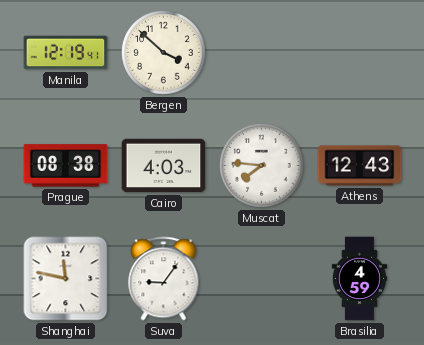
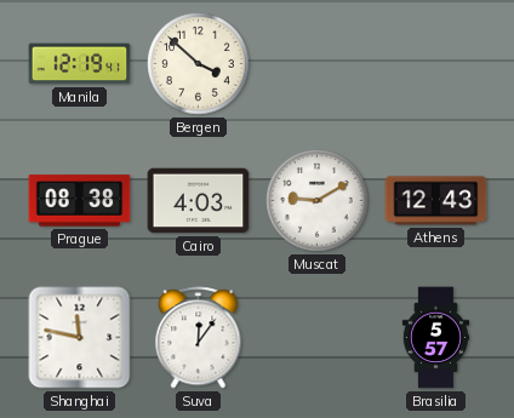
Muscat: 7:46 -> 9:10 (318, 201)
Suva: 9:06 -> 12:06 (199, 338)
Brasilia: 4:59 -> 5:57 (435, 338)
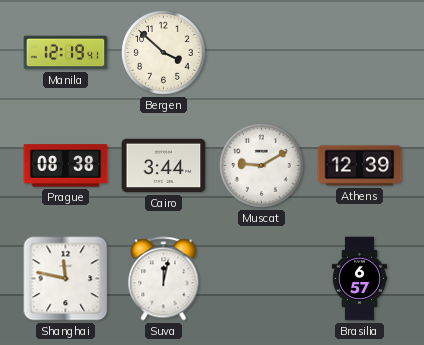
Cairo: 4:03 -> 3:44 (164, 166)
Athens: 12:43 -> 12:39 (360, 166)
Suva: 12:06 -> 12:02 (164, 279)
Brasilia: 5:57 -> 6:57 (359, 279)
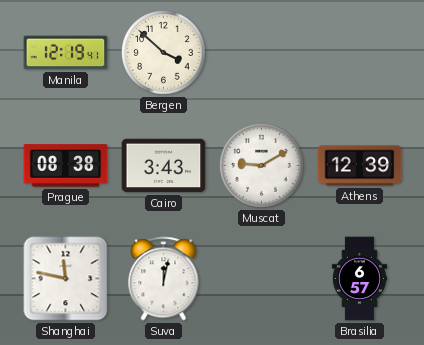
Cairo: 3:44 -> 3:43 (164, 166)
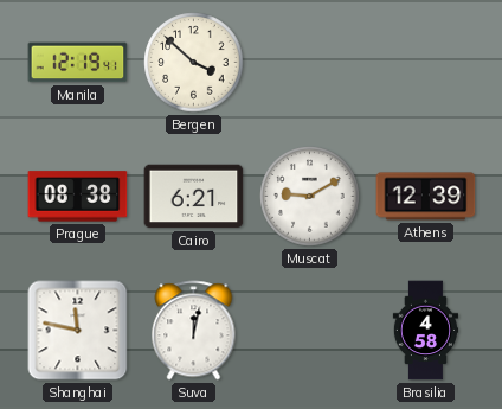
Cairo: 3:43 -> 6:21 (194, 197)
Brasilia: 6:57 -> 4:58 (425, 331)
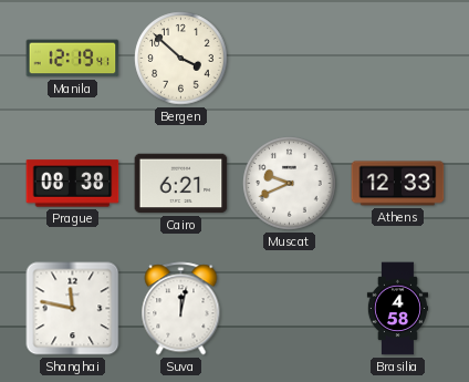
Muscat: 9:10 -> 9:41 (290, 184)
Athens: 12:39 -> 12:33 (398, 184)
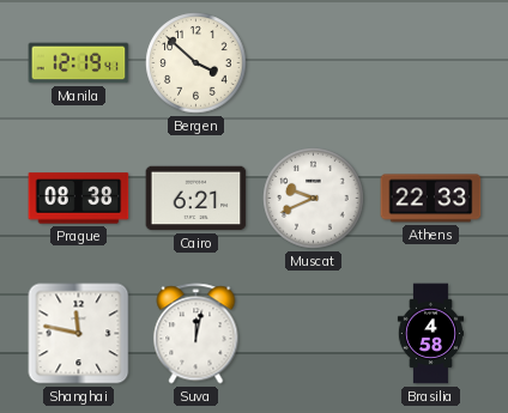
Athens: 12:33 -> 22:33 (431, 199)
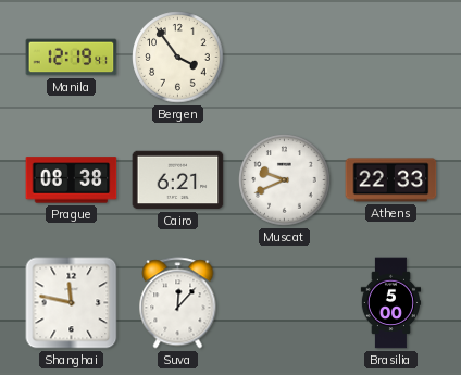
Bergen: 3:52 -> 3:54 (178, 58)
Suva: 12:02 -> 12:07 (178, 303)
Brasilia: 4:58 -> 5:00 (390, 303)
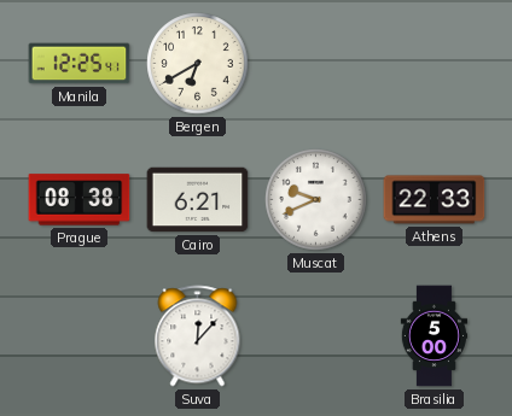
Manila: 12:19 -> 12:25 (80, 64)
Bergen: 3:54 -> 6:40 (198, 64)
Shanghai: 11:47 -> none (72, 303)
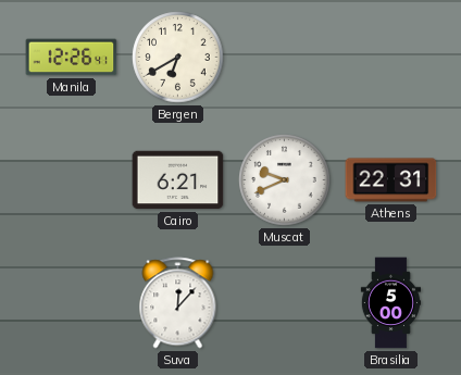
Manila: 12:25 -> 12:26 (72, 58)
Prague: 08:38 -> none (80, 200)
Athens: 22:33 -> 22:31 (391, 180)
